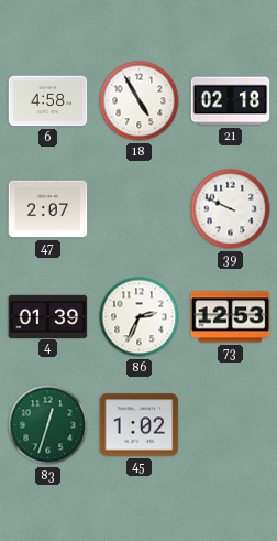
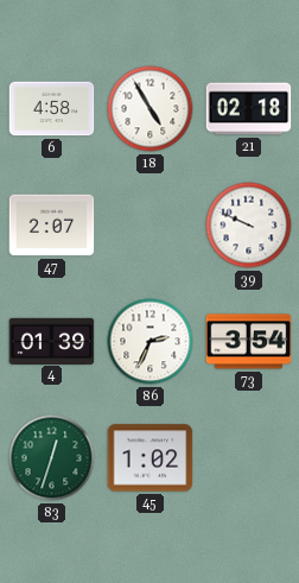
73: 12:53 -> 3:54 (249, 342)
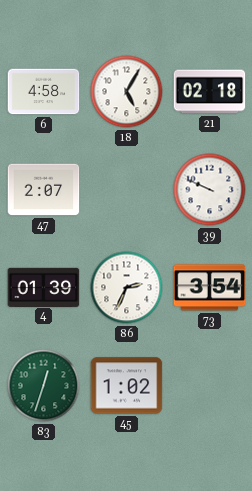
18: 4:55 -> 5:05 (127, 92)
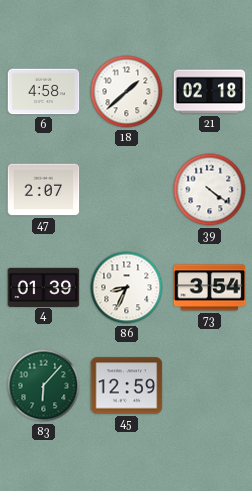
18: 5:05 -> 1:38 (127, 92)
39: 9:49 -> 4:21 (210, 190)
86: 2:34 -> 8:34 (127, 288)
83: 12:33 -> 6:07 (44, 386)
45: 1:02 -> 12:59 (127, 386)
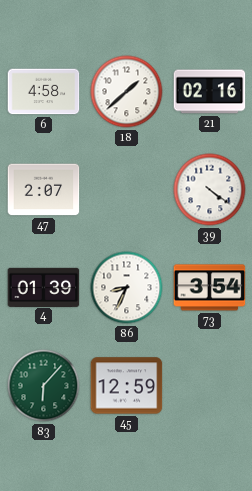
21: 02:18 -> 02:16 (210, 92)
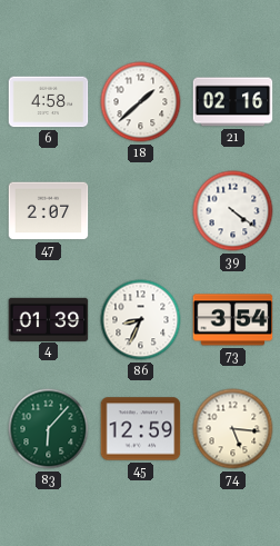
74: none -> 5:16 (233, 429)
